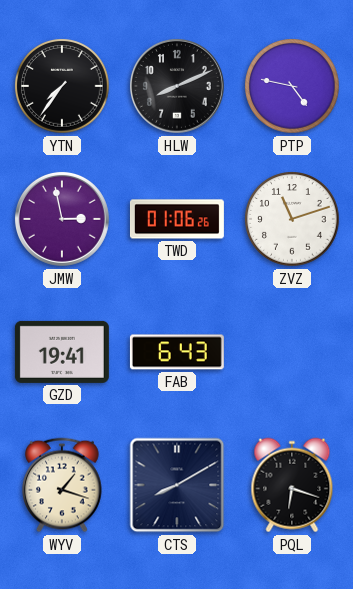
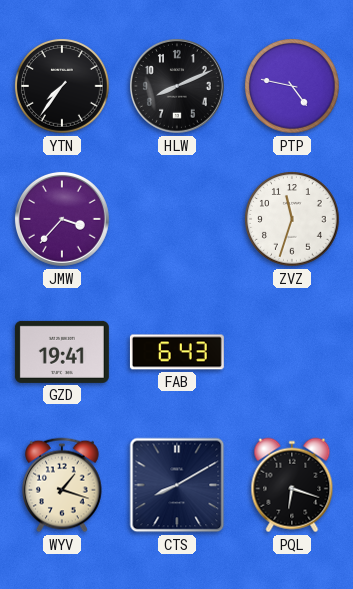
JMW: 2:58 -> 3:37 (62, 219)
TWD: 01:06 -> none (177, 219)
ZVZ: 11:12 -> 11:33 (292, 219)
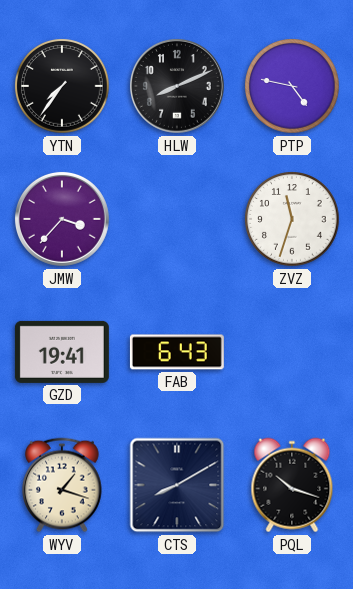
PQL: 6:18 -> 10:18 (292, 485)
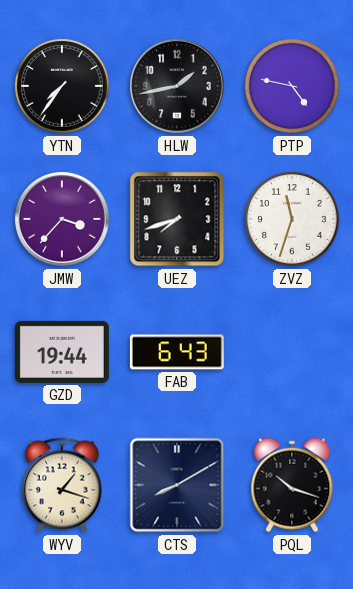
HLW: 8:11 -> 1:43 (177, 86)
UEZ: none -> 7:42 (177, 219)
GZD: 19:41 -> 19:44 (62, 352)
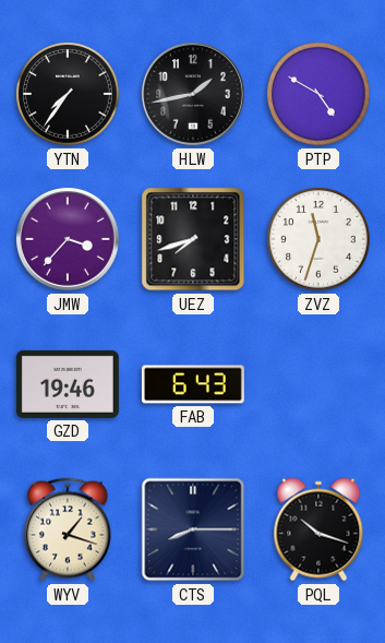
PTP: 4:47 -> 4:50 (318, 94)
GZD: 19:44 -> 19:46 (68, 384)
CTS: 8:10 -> 8:15 (193, 529)
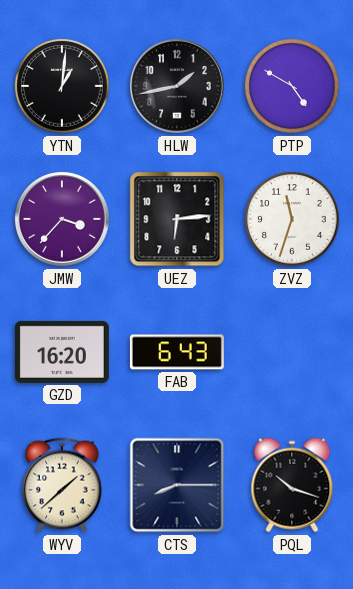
YTN: 7:36 -> 1:01 (62, 86)
UEZ: 7:42 -> 6:14 (177, 219)
GZD: 19:46 -> 16:20 (62, 352)
WYV: 1:18 -> 1:38 (63, 485)
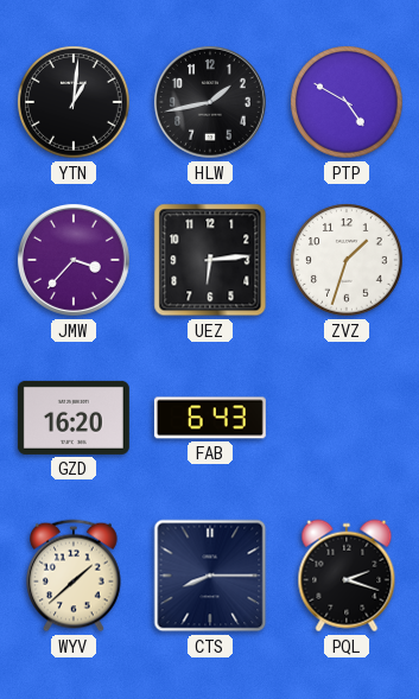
ZVZ: 11:33 -> 1:33 (347, 260)
PQL: 10:18 -> 2:18 (347, 576)
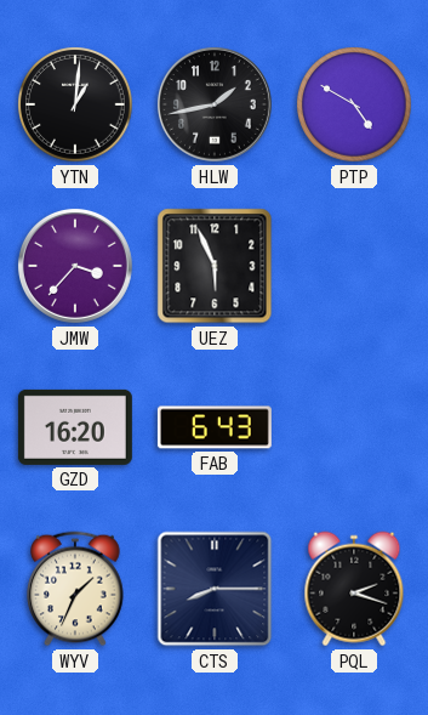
UEZ: 6:14 -> 5:56 (215, 266)
ZVZ: 1:33 -> none (347, 260)
WYV: 1:38 -> 1:34 (76, 589)
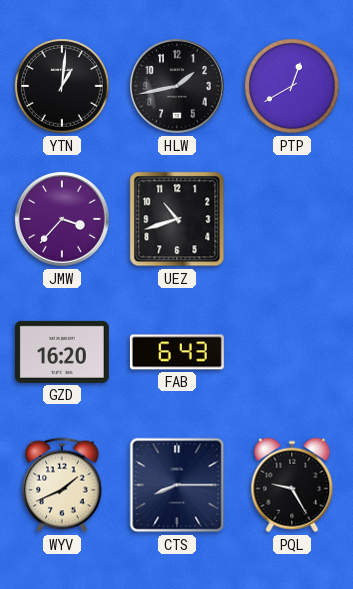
PTP: 4:50 -> 12:40 (292, 86)
UEZ: 5:56 -> 10:42 (177, 219)
WYV: 1:34 -> 1:41 (63, 485)
PQL: 2:18 -> 9:25 (292, 485)
